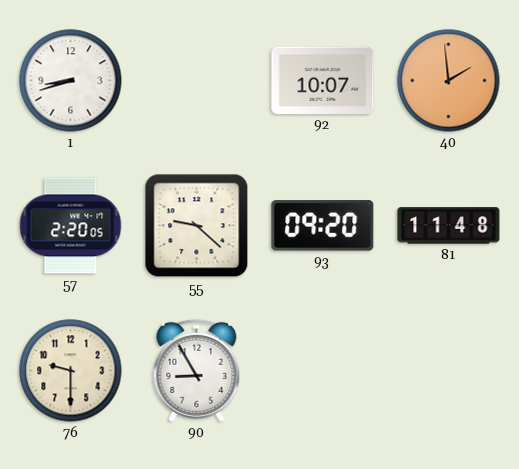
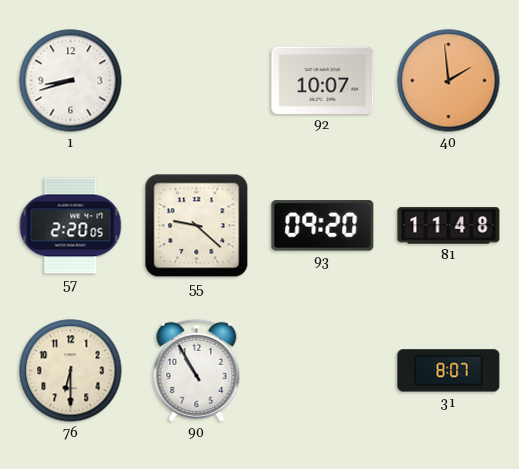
76: 9:30 -> 6:30 (71, 371)
90: 8:55 -> 10:55 (197, 370)
31: none -> 8:07 (449, 371)
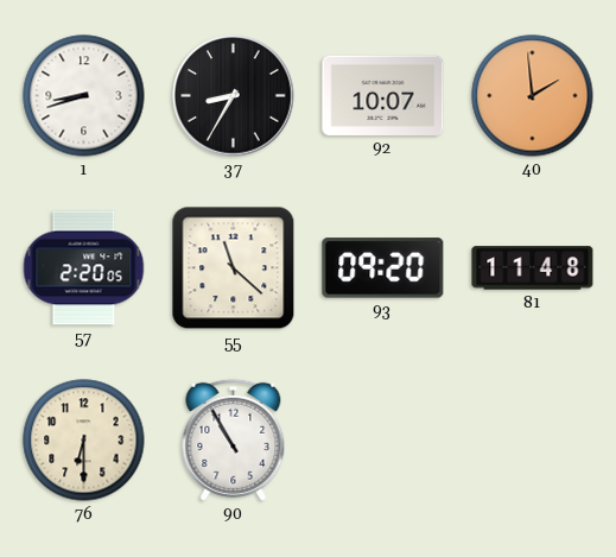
37: none -> 8:35 (234, 96)
55: 9:22 -> 11:22 (234, 268)
31: 8:07 -> none (449, 371)
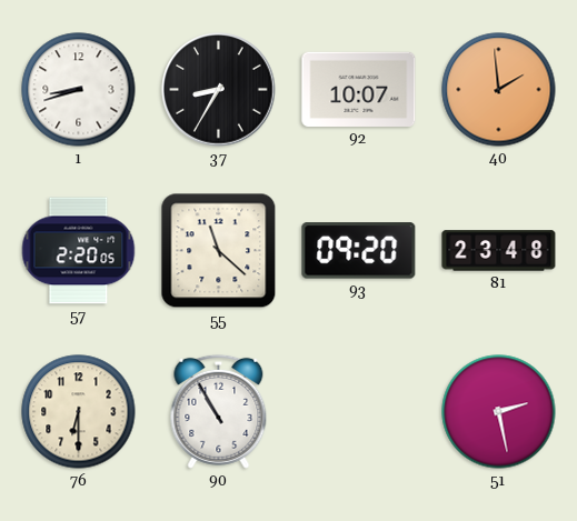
81: 11:48 -> 23:48 (499, 251)
51: none -> 2:28 (499, 412)
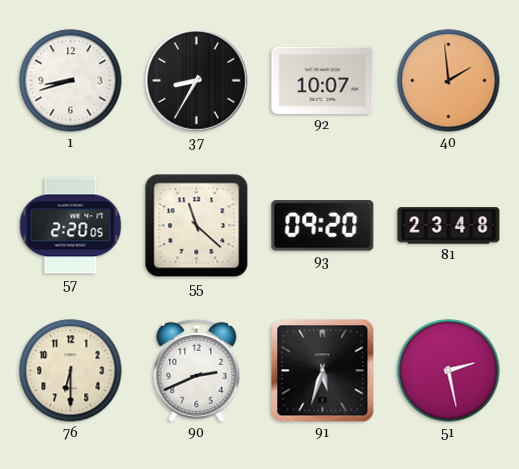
90: 10:55 -> 2:41 (197, 370)
91: none -> 5:33 (323, 371)
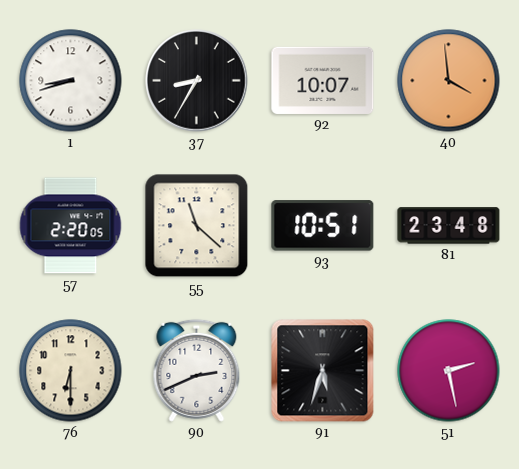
40: 1:59 -> 3:59 (449, 81)
93: 09:20 -> 10:51 (323, 226)
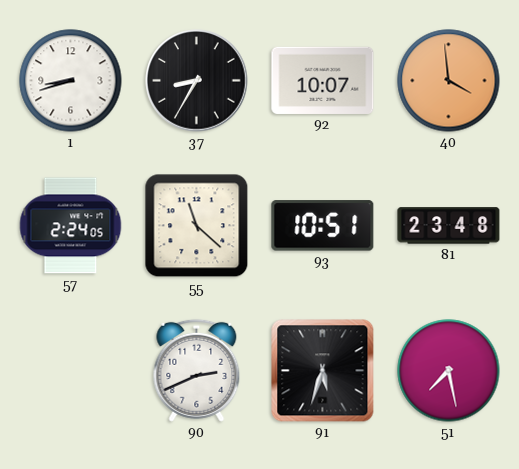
57: 2:20 -> 2:24 (71, 226)
76: 6:30 -> none (71, 371)
51: 2:28 -> 7:28 (449, 371)
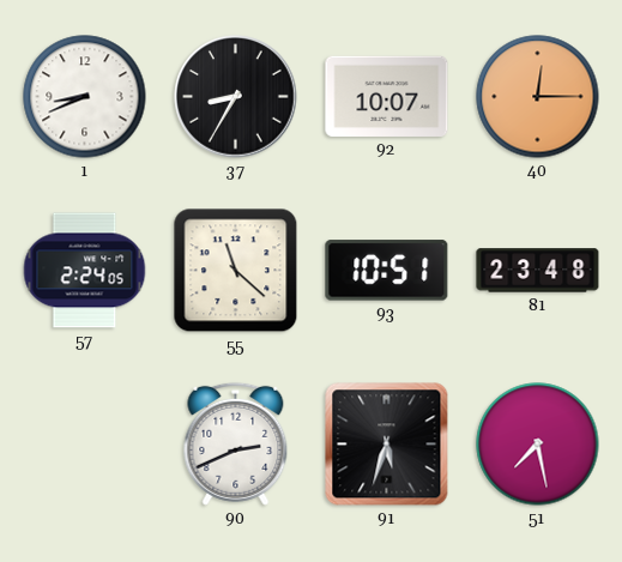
1: 8:42 -> 8:41 (85, 97)
40: 3:59 -> 12:15 (538, 97)
